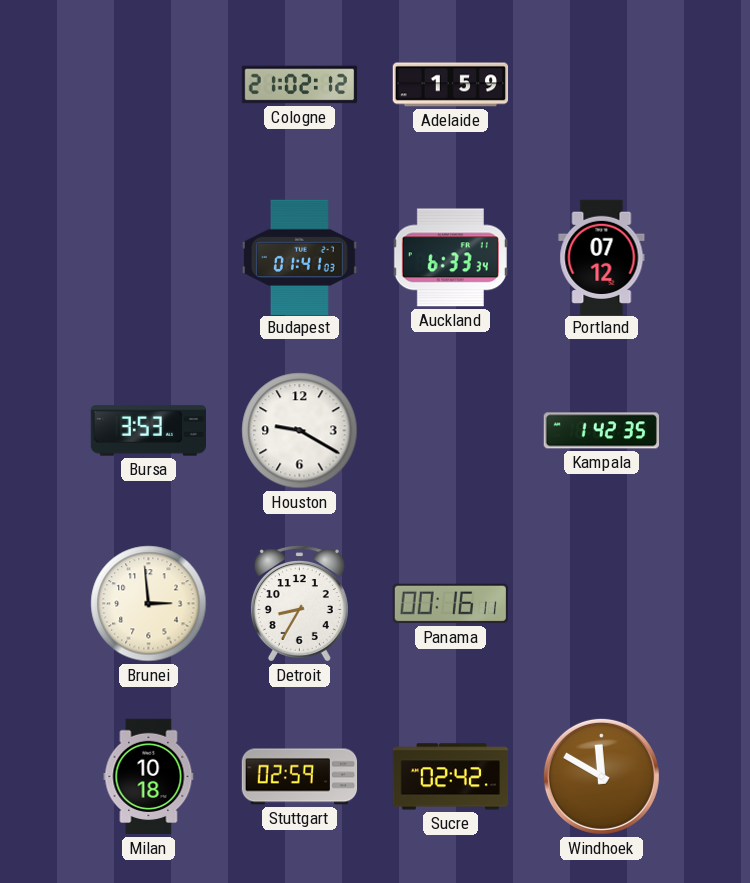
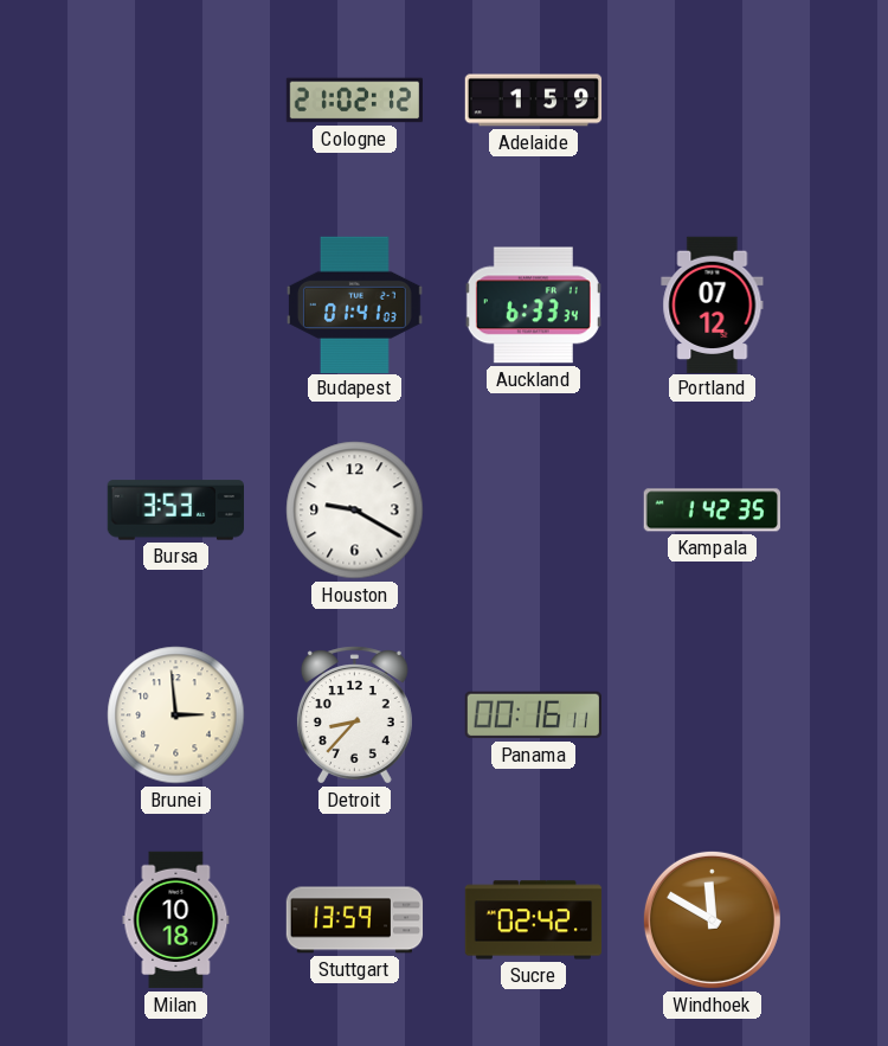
Detroit: 8:35 -> 8:37 (354, 715)
Stuttgart: 02:59 -> 13:59 (355, 920)
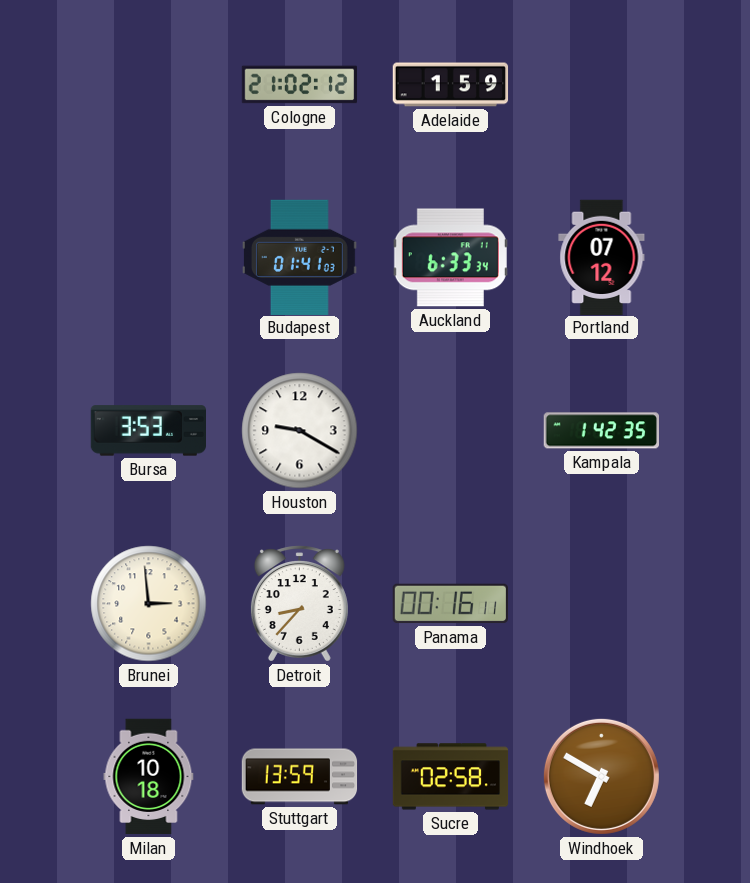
Sucre: 02:42 -> 02:58 (451, 777)
Windhoek: 11:50 -> 6:50 (601, 776)
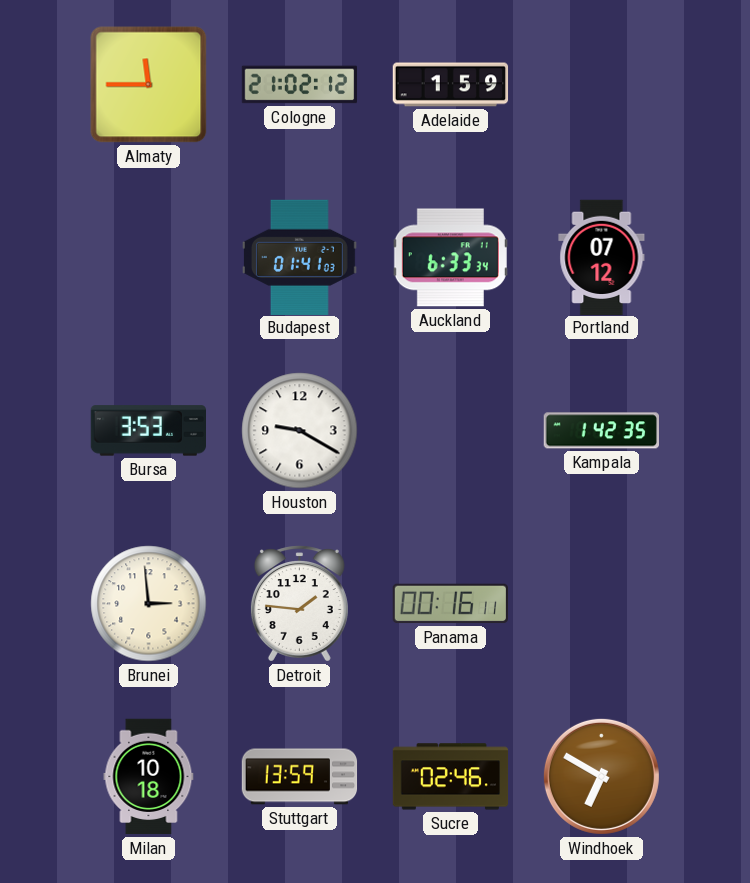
Almaty: none -> 11:45 (149, 85)
Detroit: 8:37 -> 1:46 (299, 604)
Sucre: 02:58 -> 02:46 (451, 777)
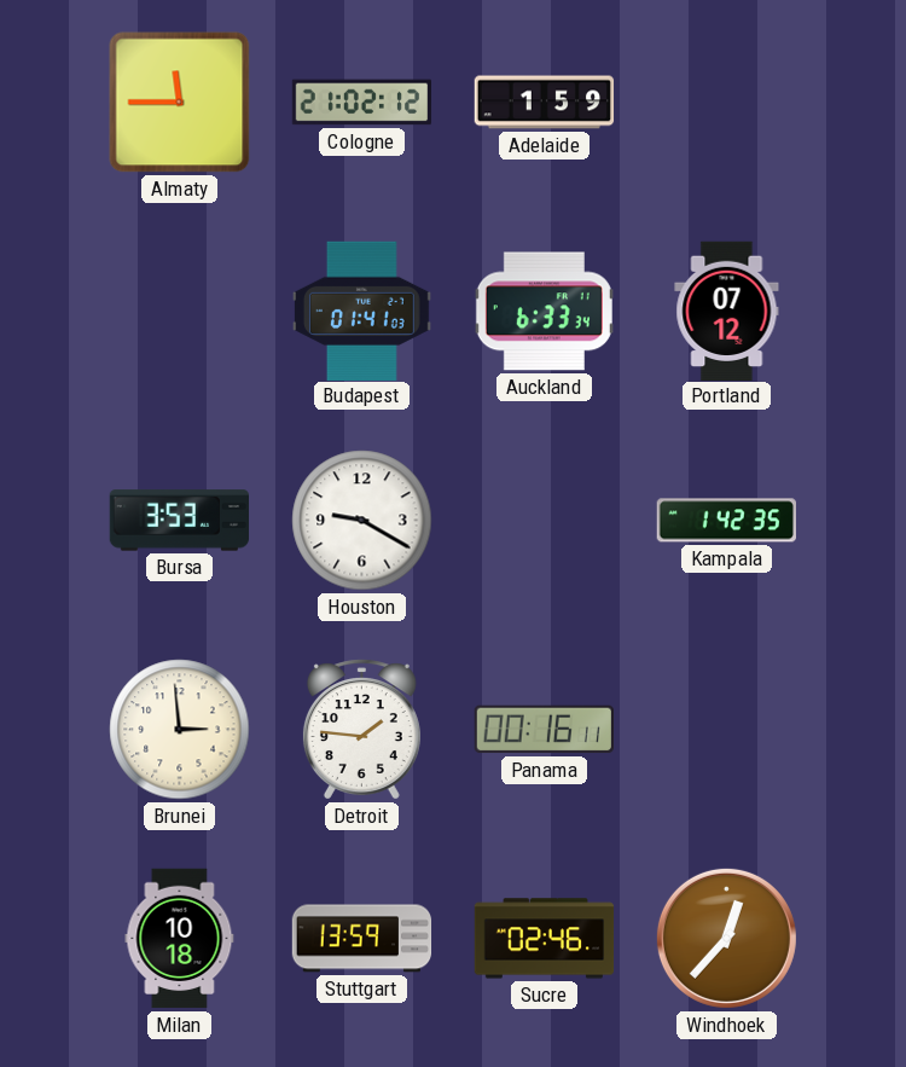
Windhoek: 6:50 -> 12:37 (726, 938)
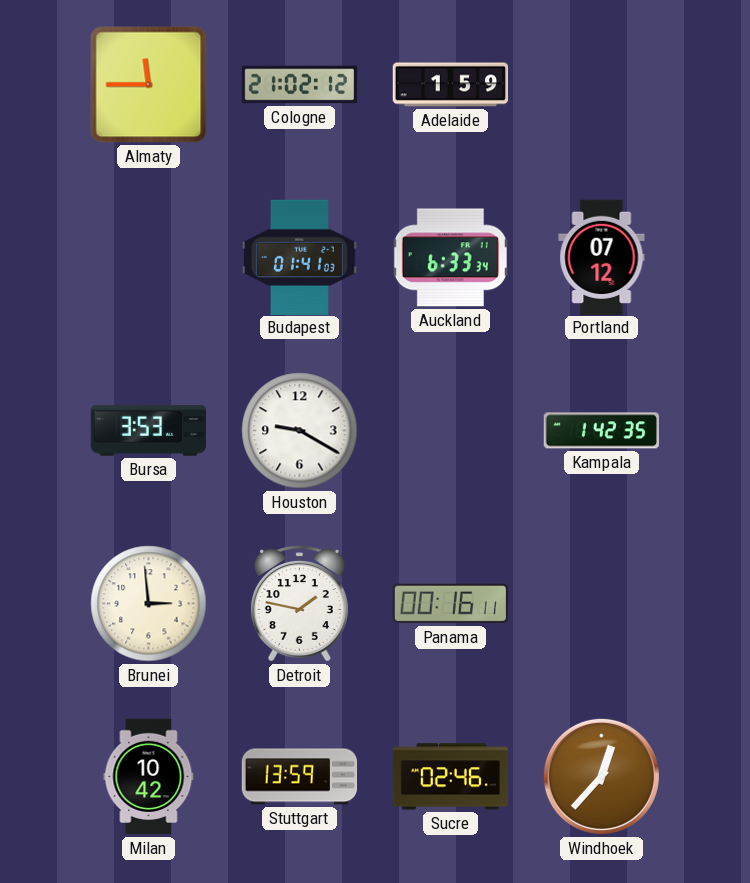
Detroit: 1:46 -> 1:47 (299, 604)
Milan: 10:18 -> 10:42 (149, 777)
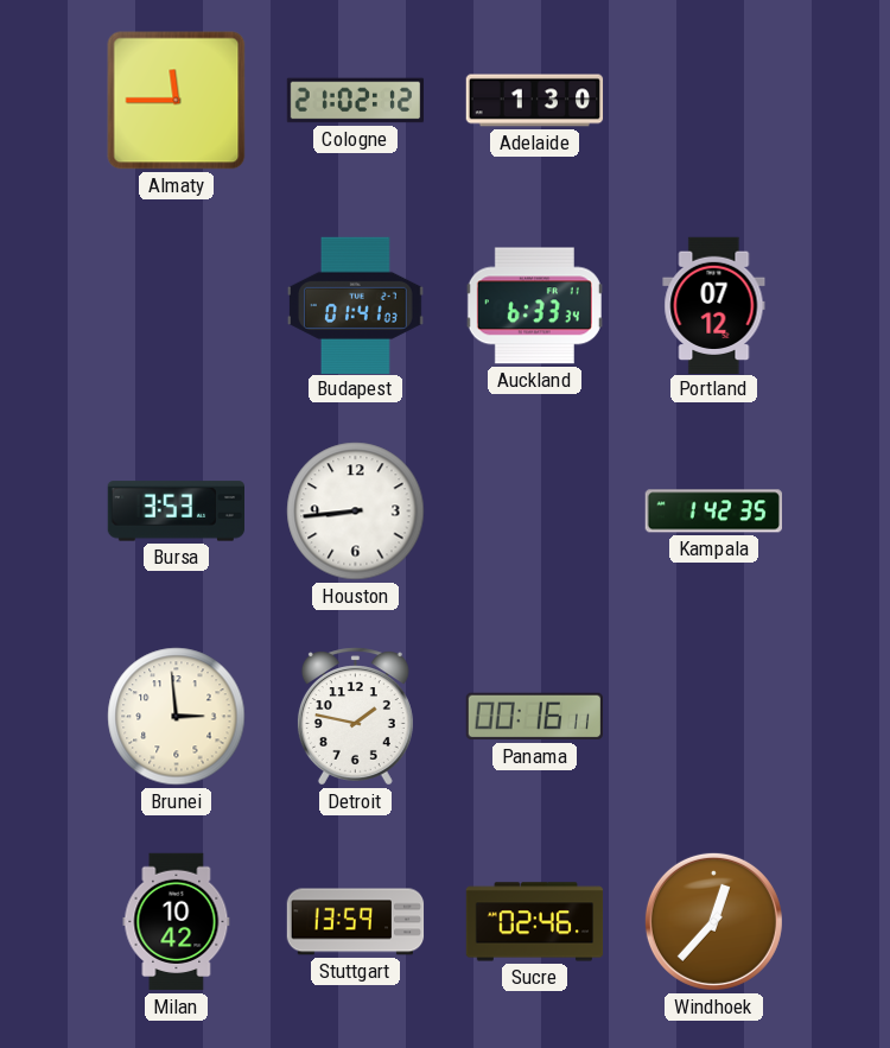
Adelaide: 1:59 -> 1:30 (535, 101)
Houston: 9:20 -> 8:44 (356, 512)
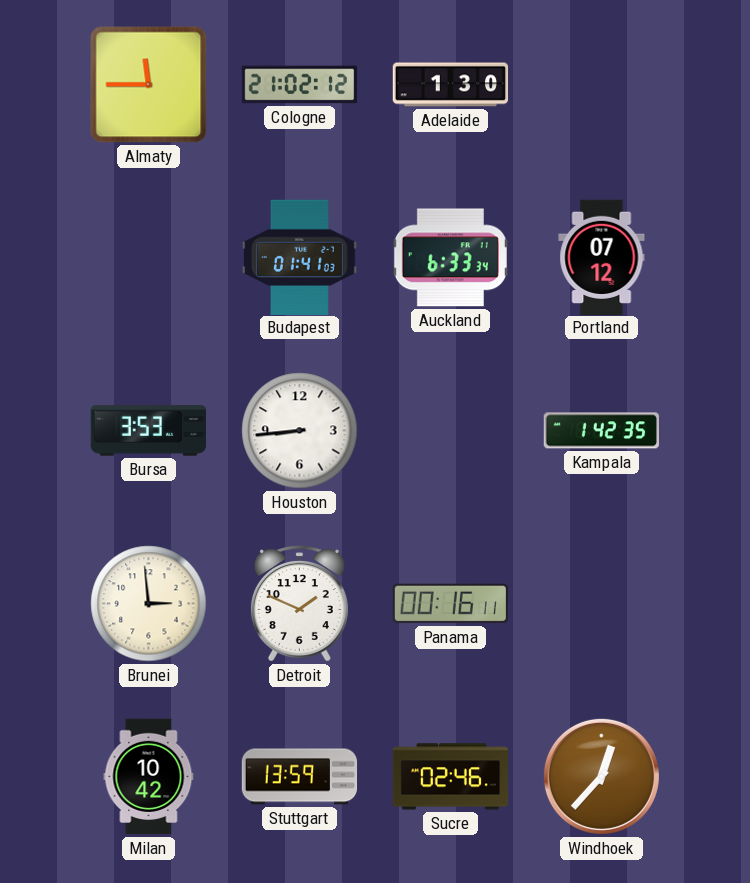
Detroit: 1:47 -> 1:49 (299, 604)
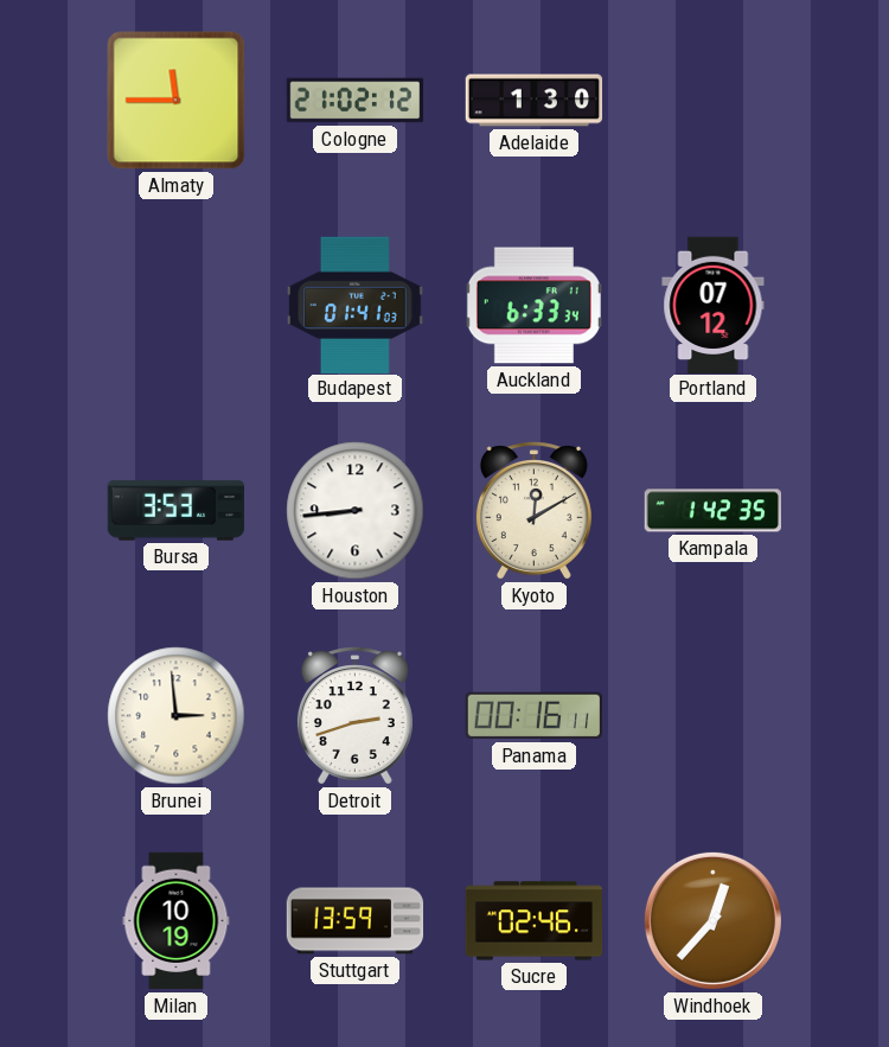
Kyoto: none -> 12:10 (533, 511)
Detroit: 1:49 -> 2:42 (354, 716)
Milan: 10:42 -> 10:19 (177, 921)
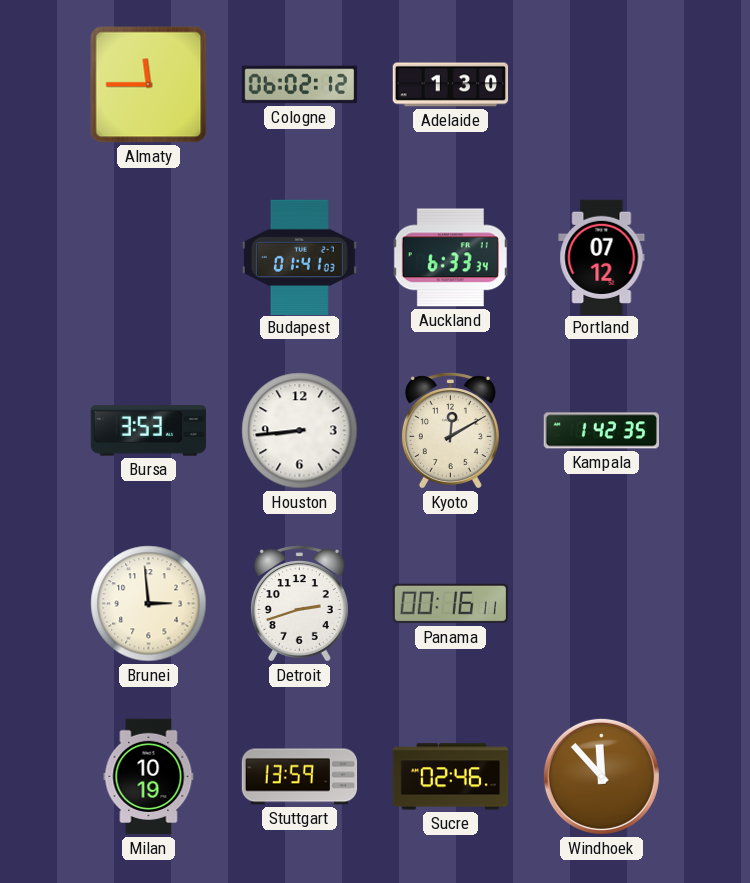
Cologne: 21:02 -> 06:02 (300, 85)
Windhoek: 12:37 -> 11:53 (601, 776)
